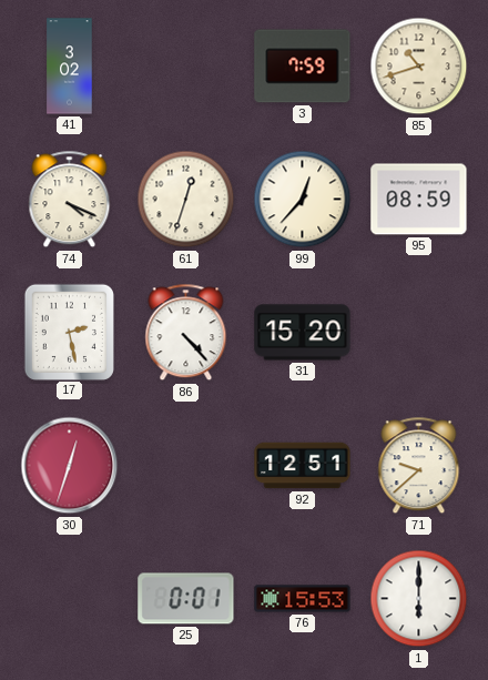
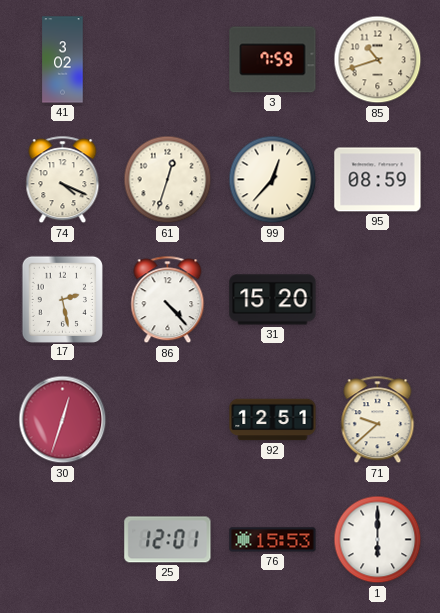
25: 0:01 -> 12:01 (168, 540)
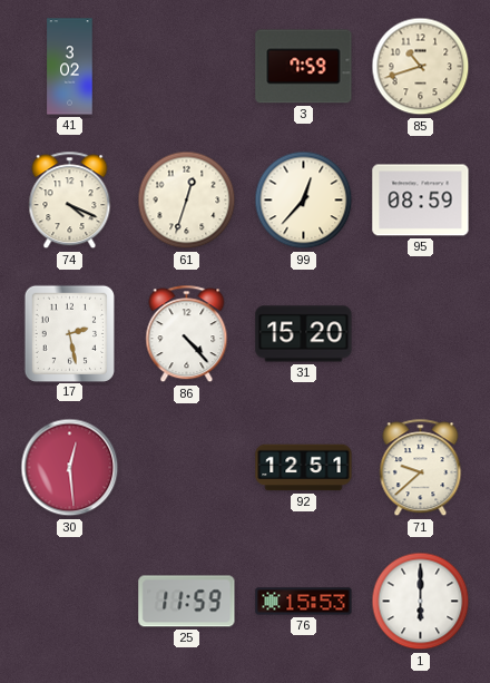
30: 12:33 -> 12:29 (70, 468)
25: 12:01 -> 11:59 (187, 602)
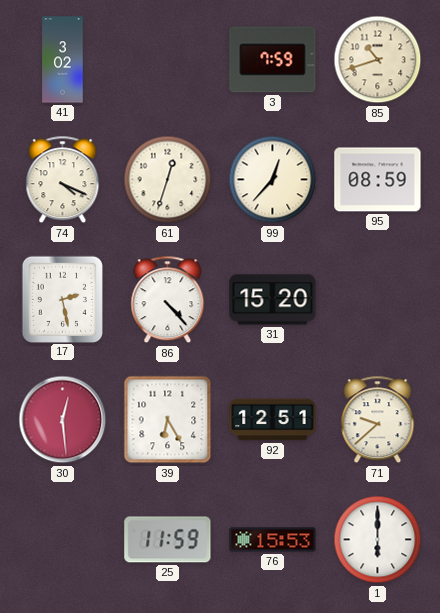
39: none -> 6:25 (168, 420)
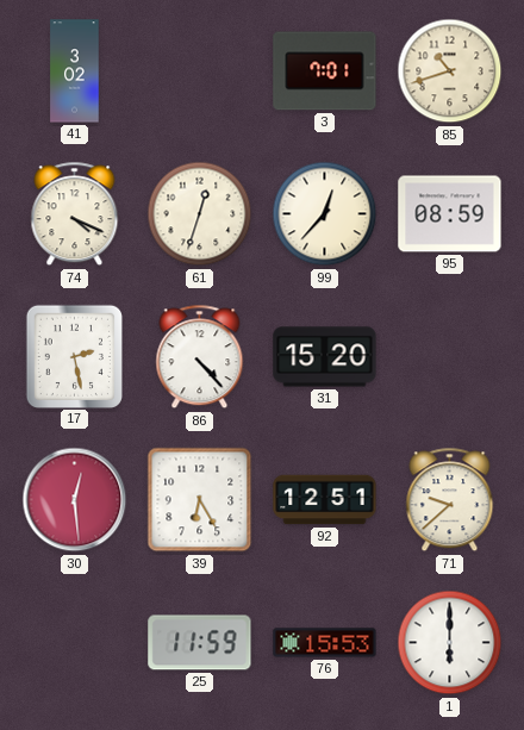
3: 7:59 -> 7:01 (325, 71)
